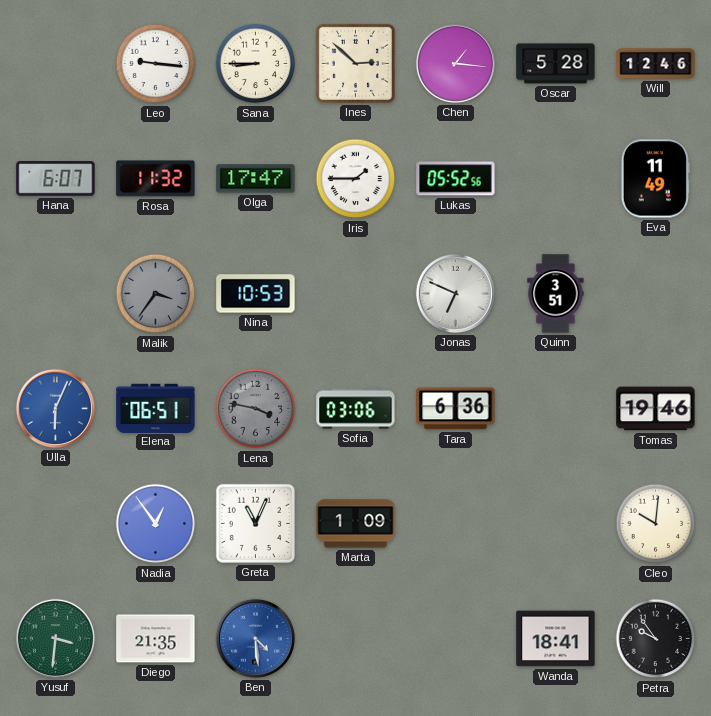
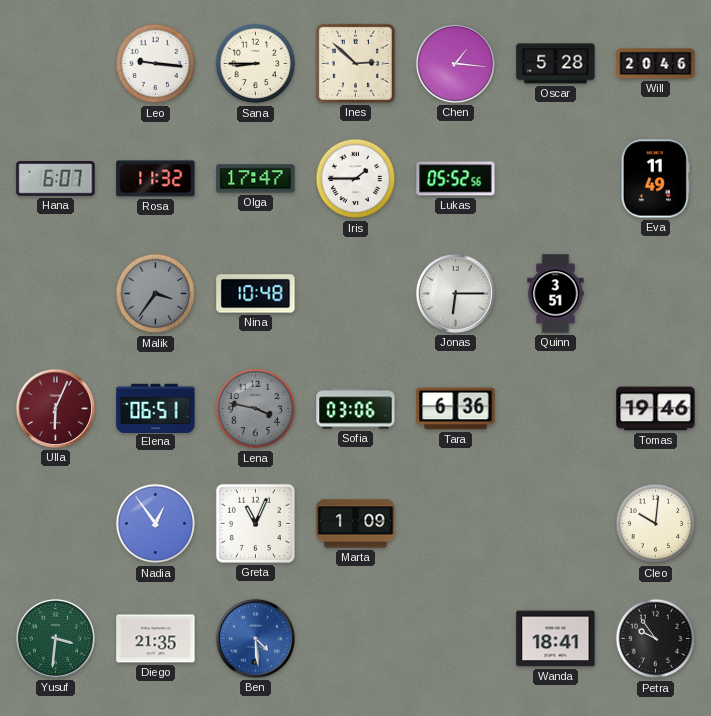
Will: 12:46 -> 20:46 (656, 64)
Nina: 10:53 -> 10:48 (256, 294)
Jonas: 6:49 -> 6:15 (455, 293)
Ulla dial: blue -> burgundy (55, 408)
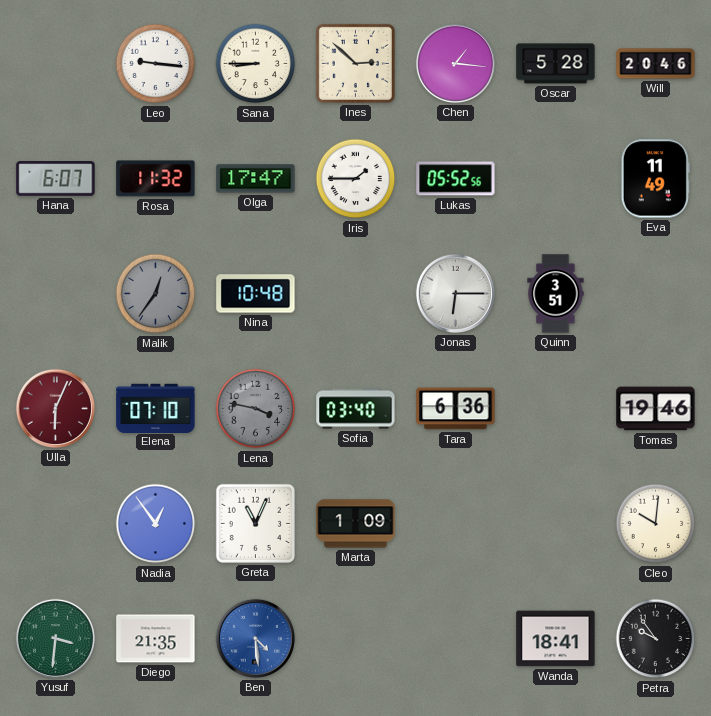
Malik: 3:36 -> 12:36 (156, 294)
Elena: 06:51 -> 07:10 (156, 408)
Sofia: 03:06 -> 03:40 (356, 409)
